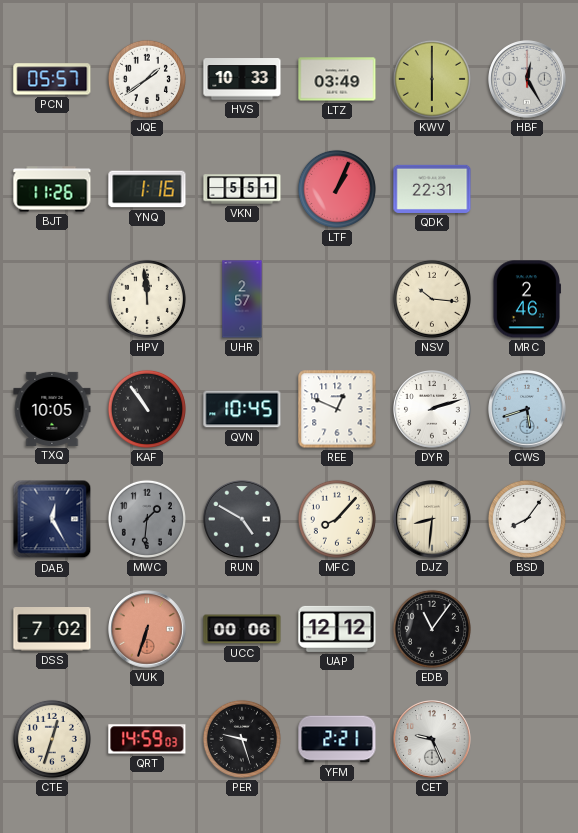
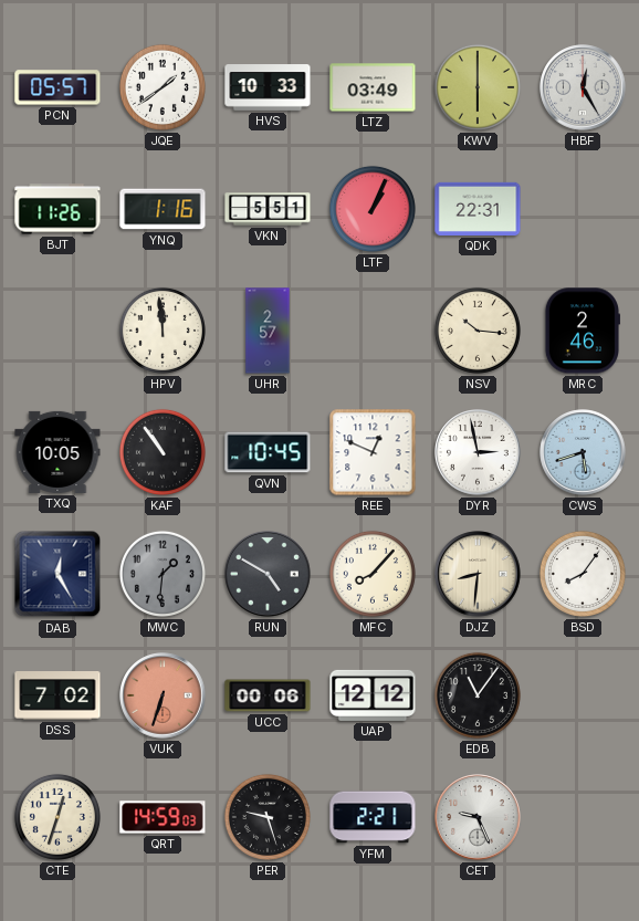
DYR: 2:12 -> 2:58 (478, 452)
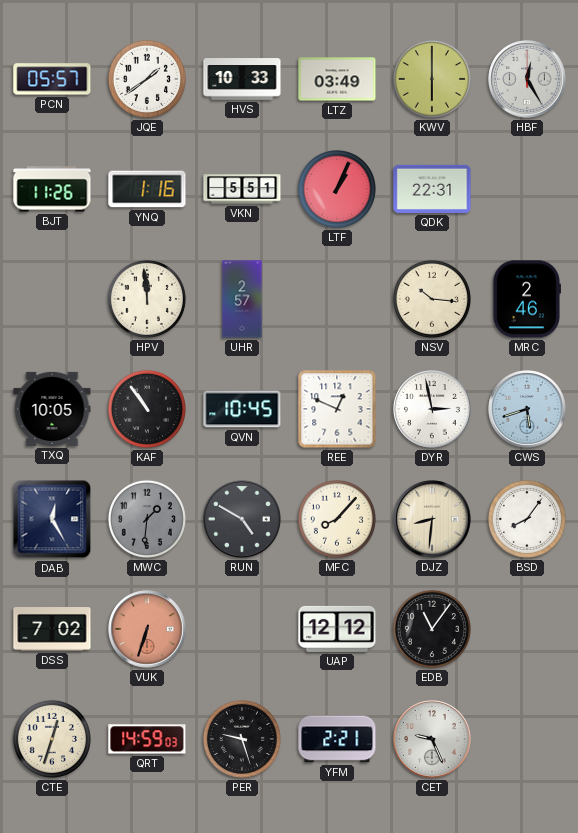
UCC: 00:06 -> none (268, 695)
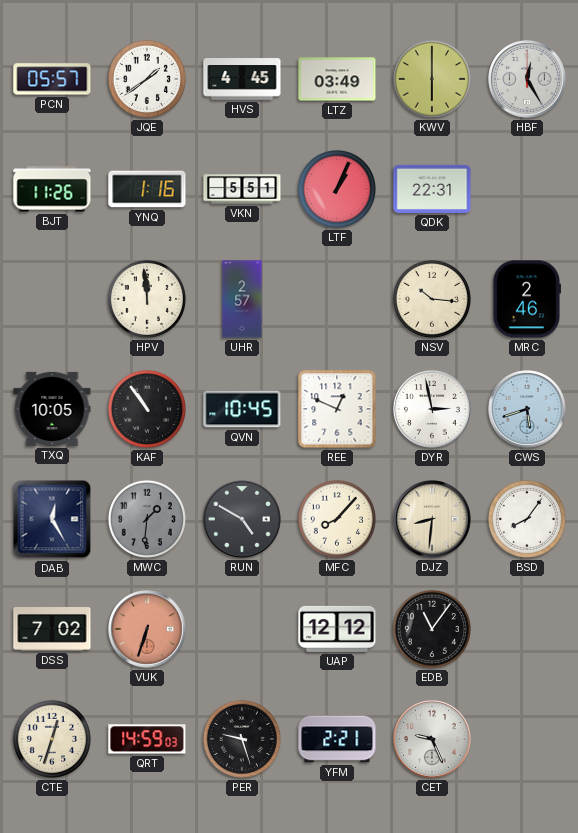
HVS: 10:33 -> 4:45 (242, 79)
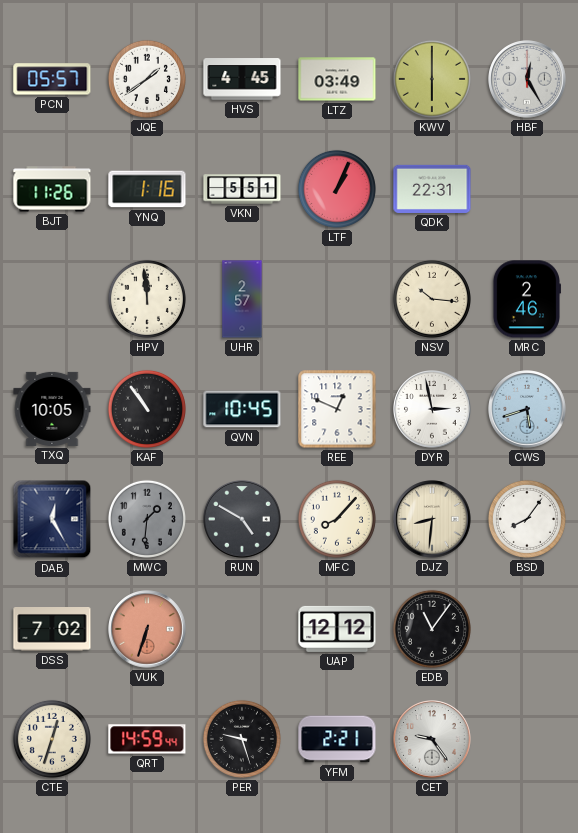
QRT: 14:59:03 -> 14:59:44 (147, 739)
CET: 9:26 -> 9:24 (432, 739)
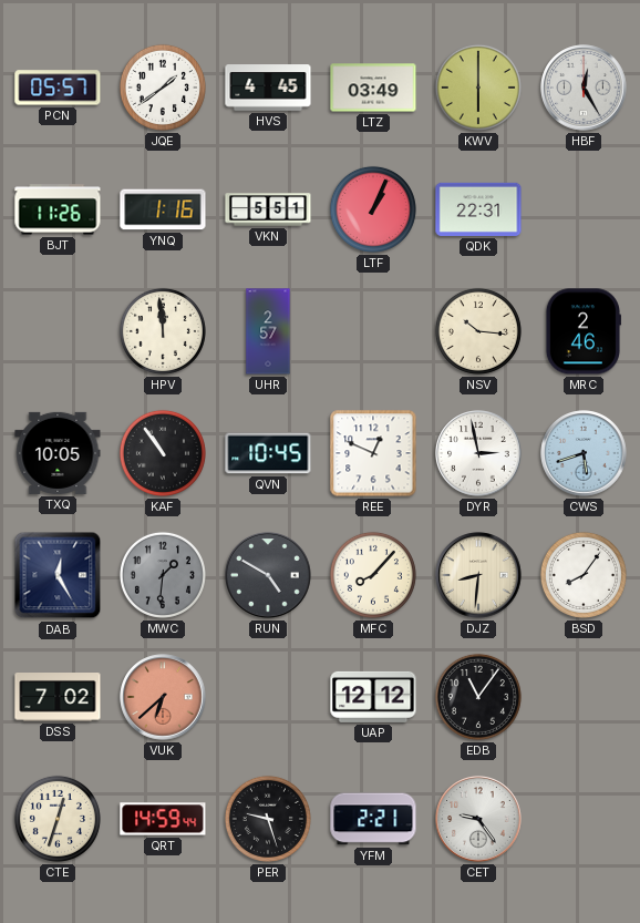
VUK: 6:33 -> 6:38 (163, 697)
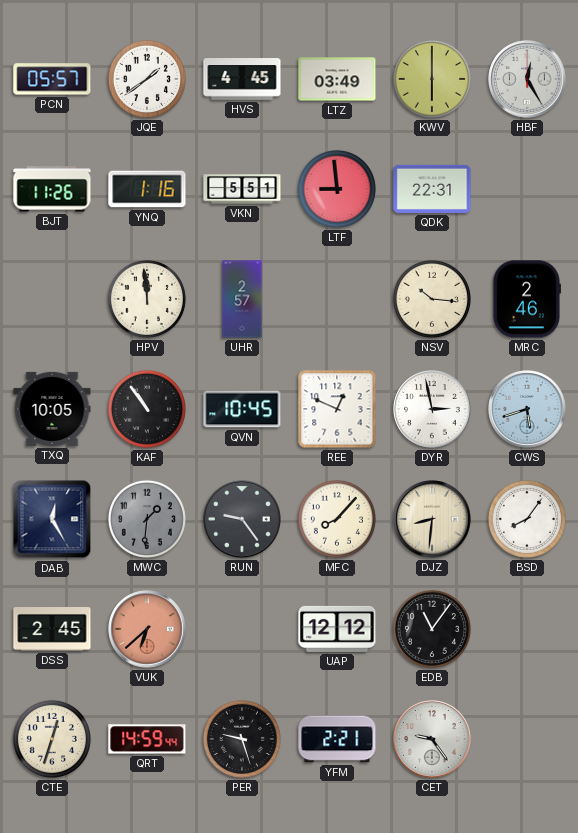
LTF: 1:04 -> 8:59 (337, 189)
RUN: 4:50 -> 9:24 (242, 519)
DSS: 7:02 -> 2:45 (52, 629)
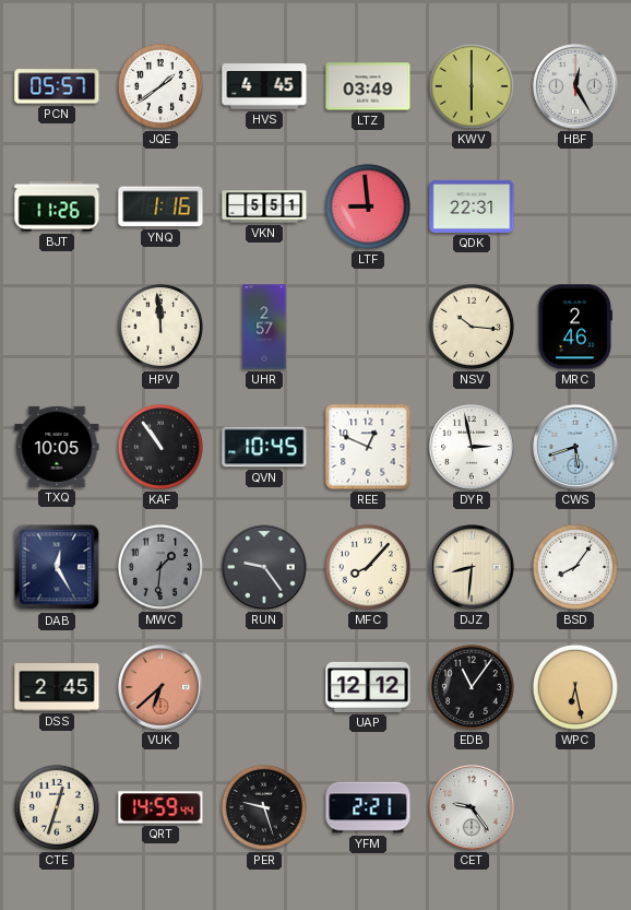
WPC: none -> 6:28 (575, 687)
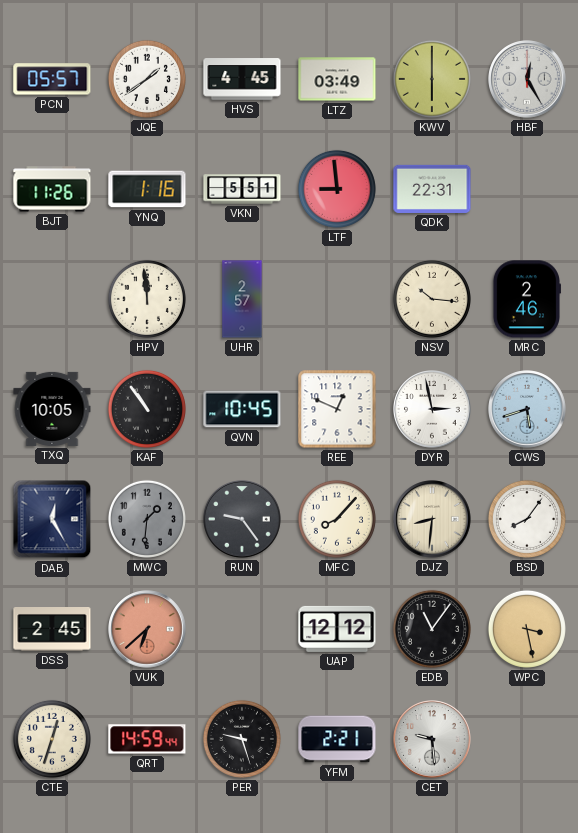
WPC: 6:28 -> 3:28 (527, 629)
CET: 9:24 -> 9:29 (432, 739)
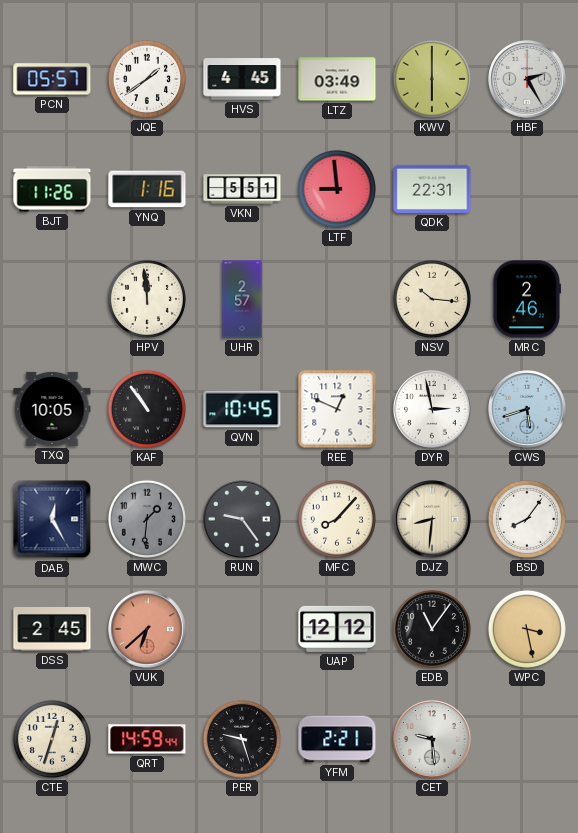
HBF: 12:25 -> 2:25 (527, 79)
